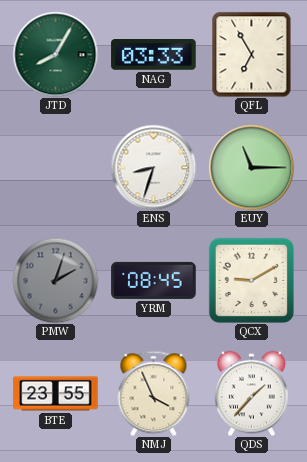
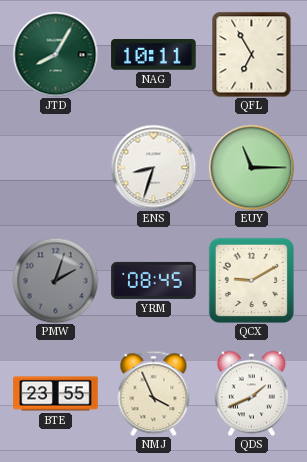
NAG: 03:33 -> 10:11 (154, 55)
QDS: 1:37 -> 1:41 (251, 393)
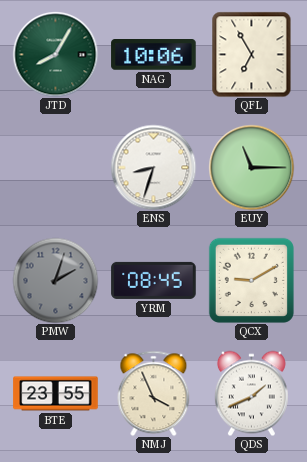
NAG: 10:11 -> 10:06 (154, 55)
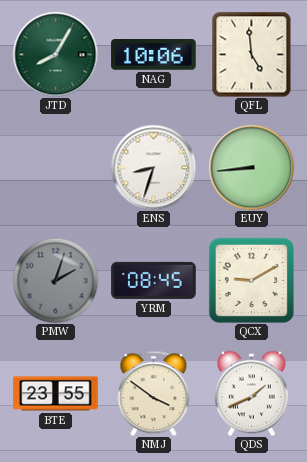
QFL: 6:55 -> 4:59 (252, 54)
EUY: 11:15 -> 8:44 (251, 167)
NMJ: 3:56 -> 3:51 (154, 393)
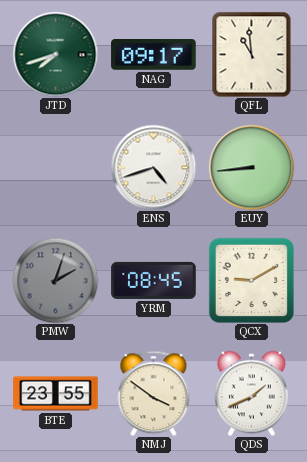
JTD: 8:05 -> 7:42 (55, 54)
NAG: 10:06 -> 09:17 (154, 55)
QFL: 4:59 -> 10:59 (252, 54)
ENS: 8:33 -> 4:42 (153, 167)
